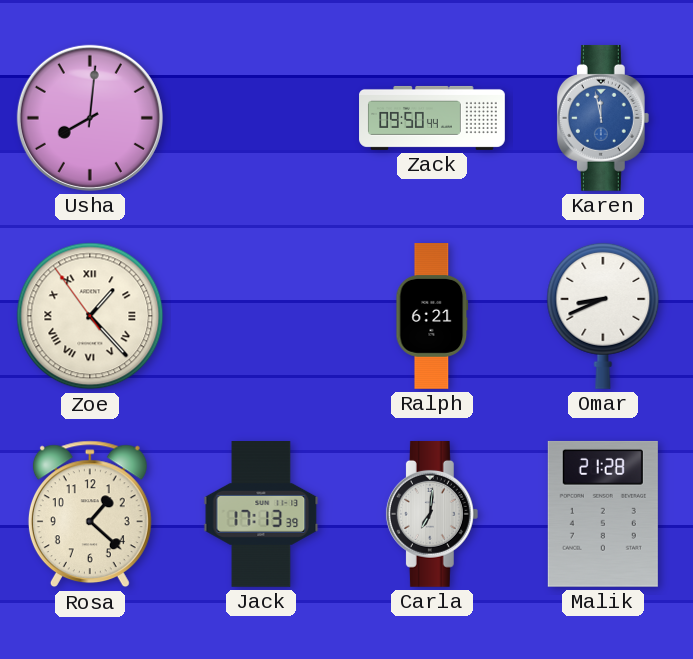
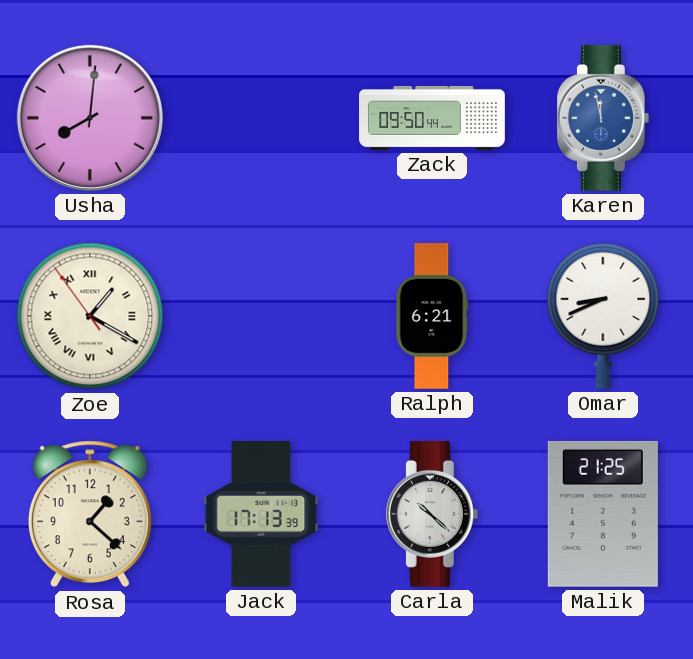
Zoe: 1:22 -> 1:19 (90, 316)
Carla: 7:01 -> 10:22 (432, 514)
Malik: 21:28 -> 21:25 (603, 514)
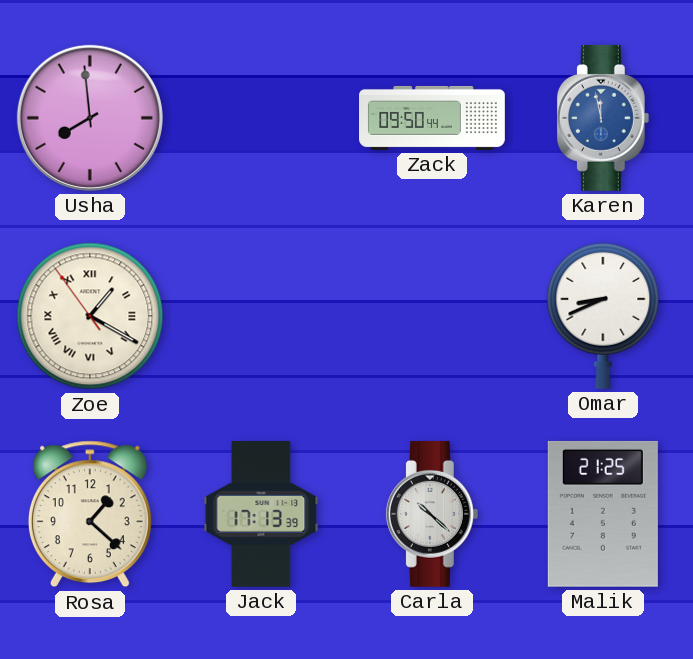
Usha: 8:01 -> 7:59 (90, 118)
Ralph: 6:21 -> none (432, 317)
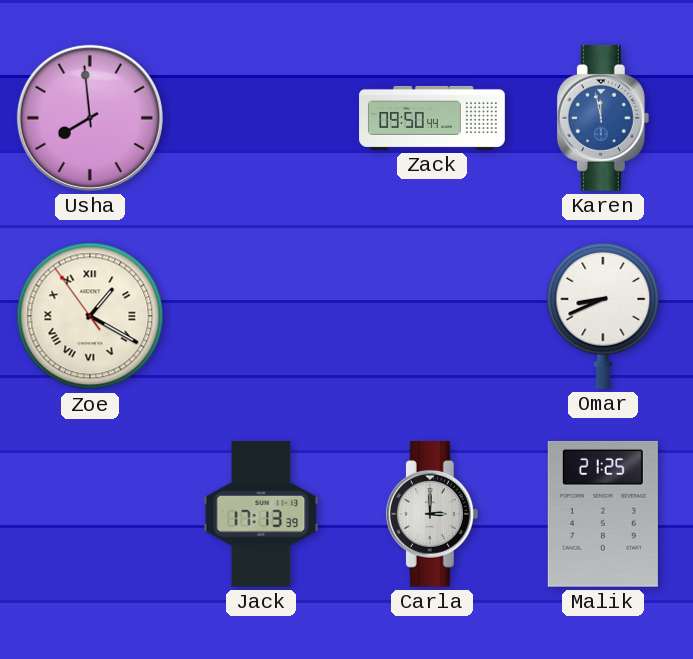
Rosa: 1:22 -> none (90, 514)
Carla: 10:22 -> 3:00 (432, 514)
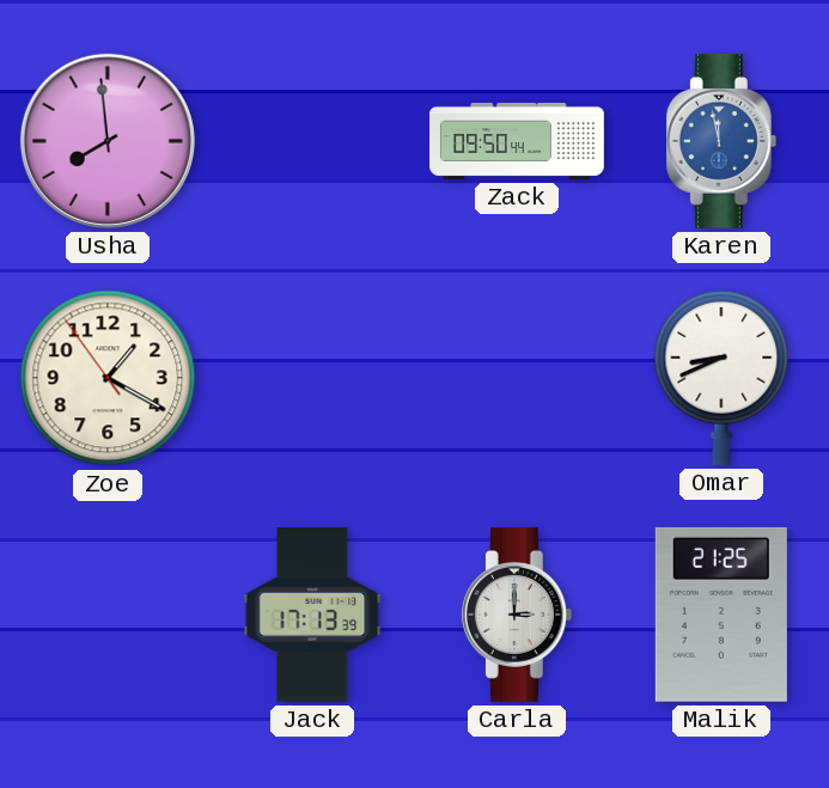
Zoe numerals: Roman -> Arabic (108, 378)
